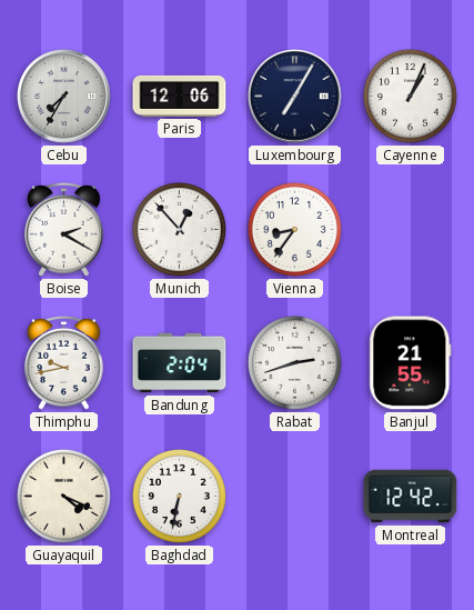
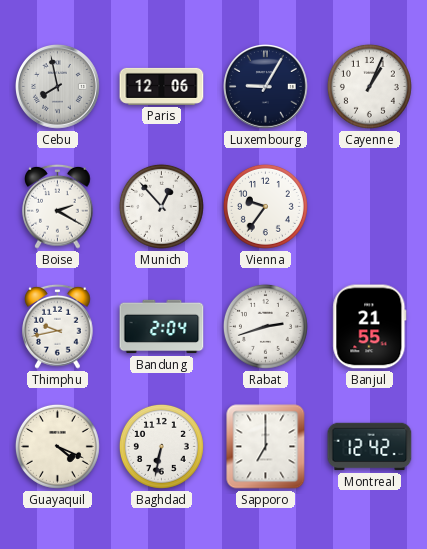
Cebu: 7:35 -> 7:58 (58, 87)
Luxembourg: 7:05 -> 9:05 (266, 87)
Vienna: 8:36 -> 9:36 (265, 206)
Sapporo: none -> 7:00 (266, 447)
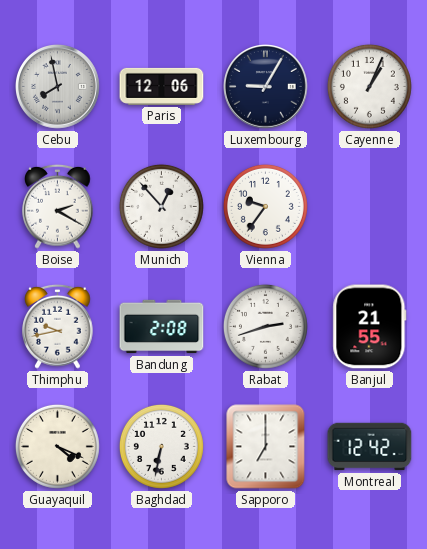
Bandung: 2:04 -> 2:08 (162, 327)
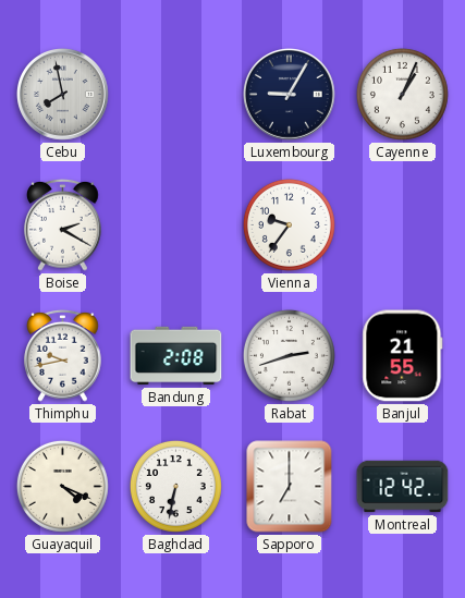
Paris: 12:06 -> none (162, 86)
Munich: 12:53 -> none (161, 206)
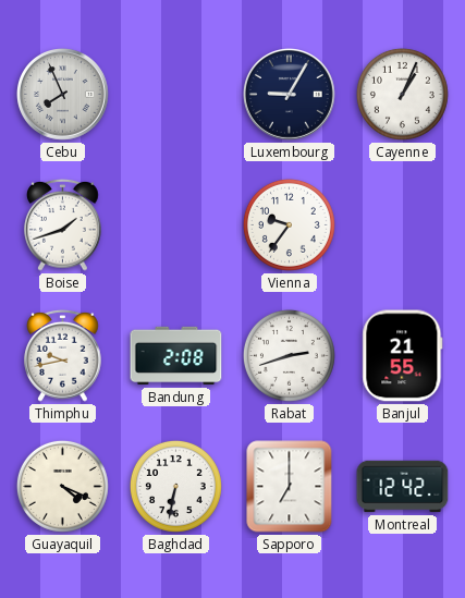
Cebu: 7:58 -> 7:56 (63, 95)
Boise: 2:20 -> 1:42 (63, 224)
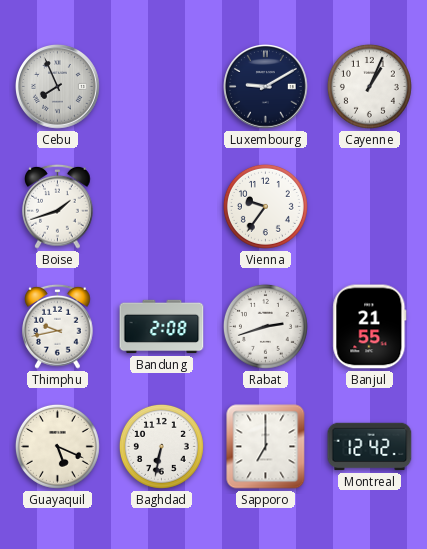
Luxembourg: 9:05 -> 9:10 (266, 87)
Guayaquil: 4:19 -> 5:19 (57, 446)
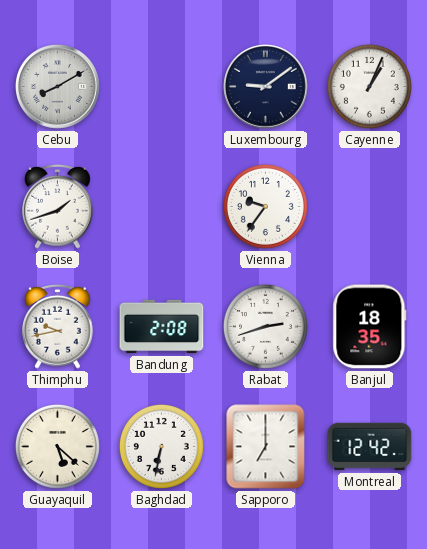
Cebu: 7:56 -> 8:10 (58, 87)
Luxembourg: 9:10 -> 9:09 (266, 87)
Banjul: 21:55 -> 18:35 (370, 327)
Guayaquil: 5:19 -> 5:22 (57, 446)
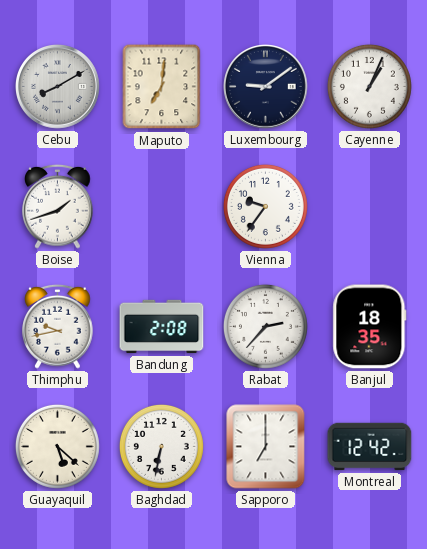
Maputo: none -> 7:01 (162, 87)
Rabat: 2:42 -> 2:37 (265, 326)
